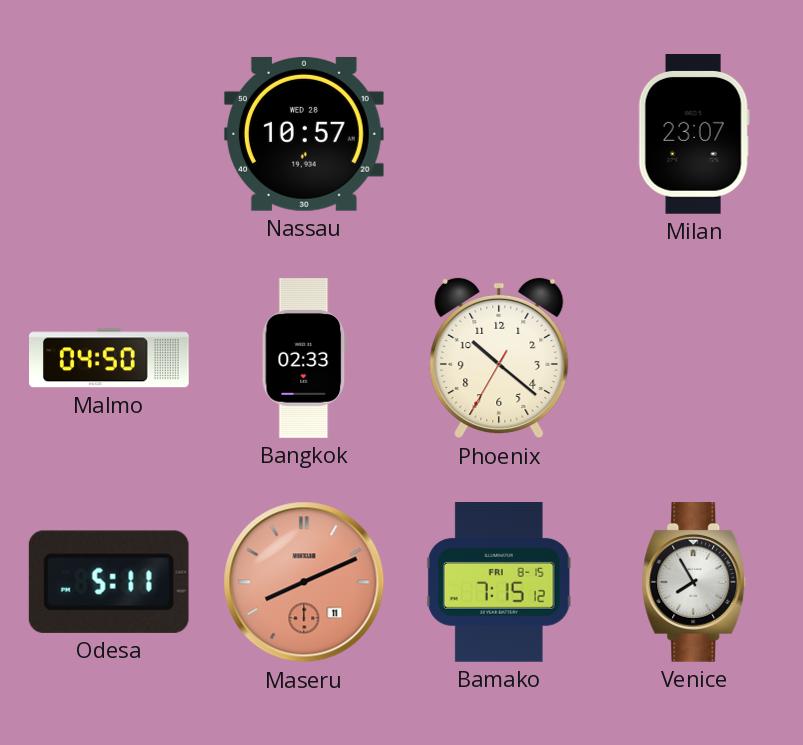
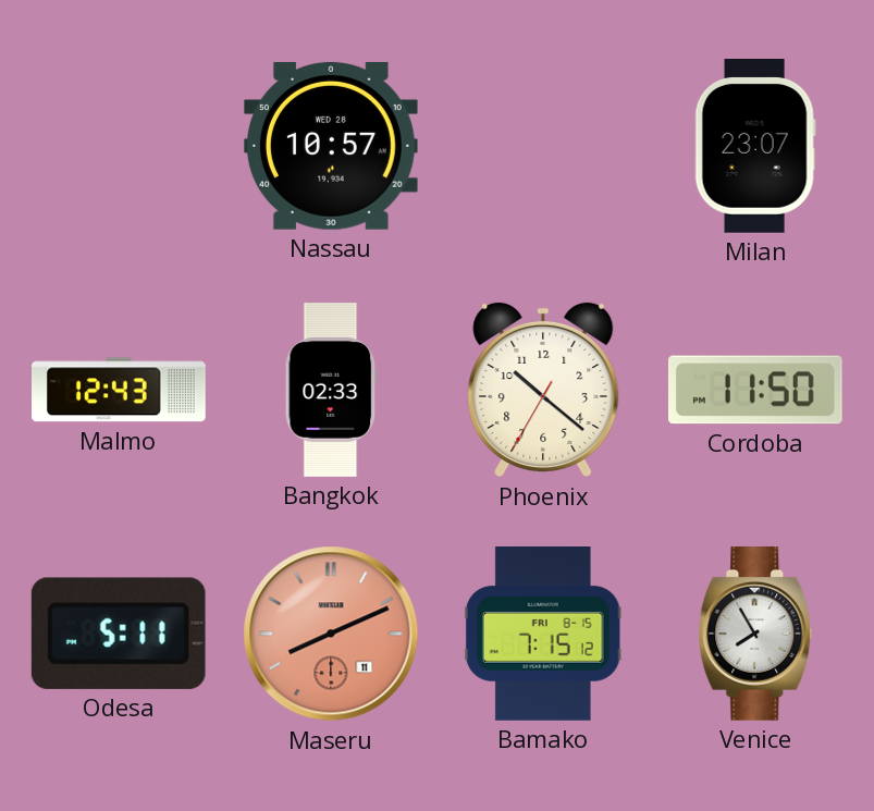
Malmo: 04:50 -> 12:43 (120, 390)
Cordoba: none -> 11:50 (755, 390)
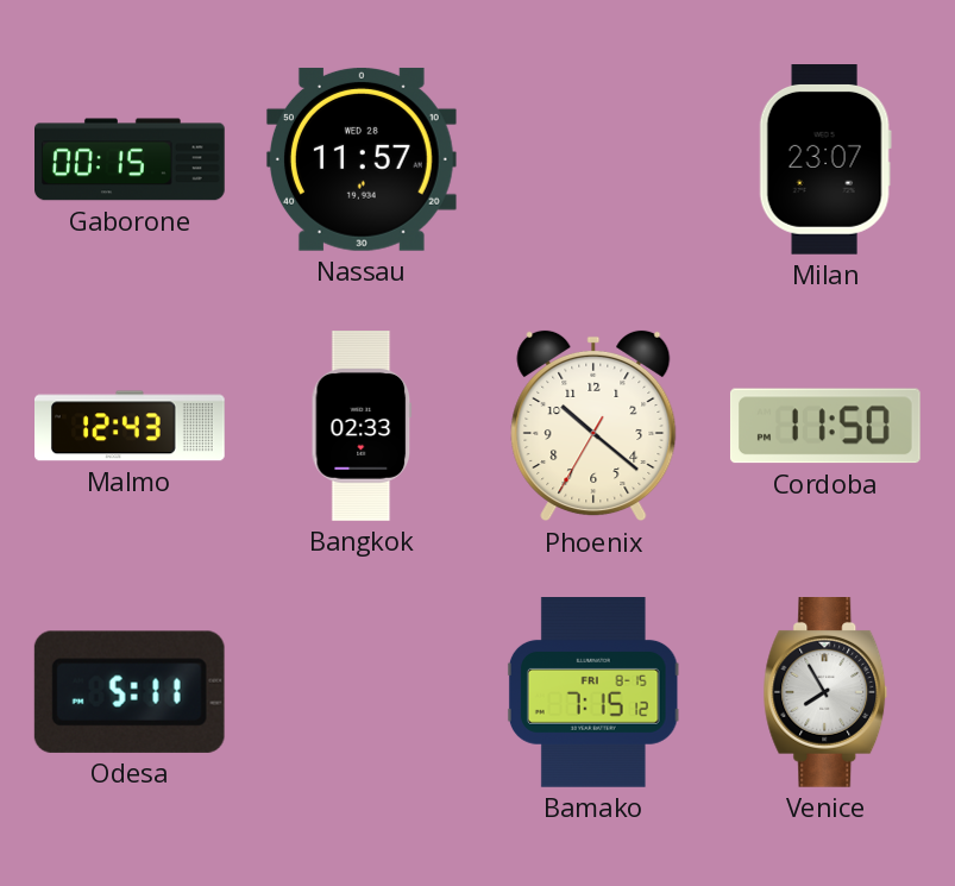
Gaborone: none -> 00:15 (131, 159)
Nassau: 10:57 -> 11:57 (362, 159)
Maseru: 8:11 -> none (331, 634)
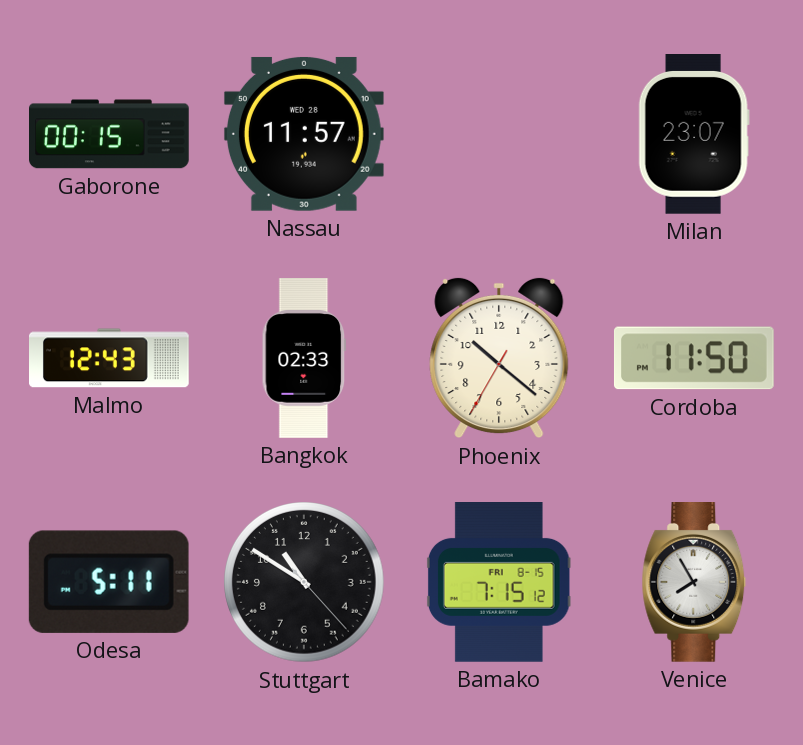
Stuttgart: none -> 10:50 (305, 583)
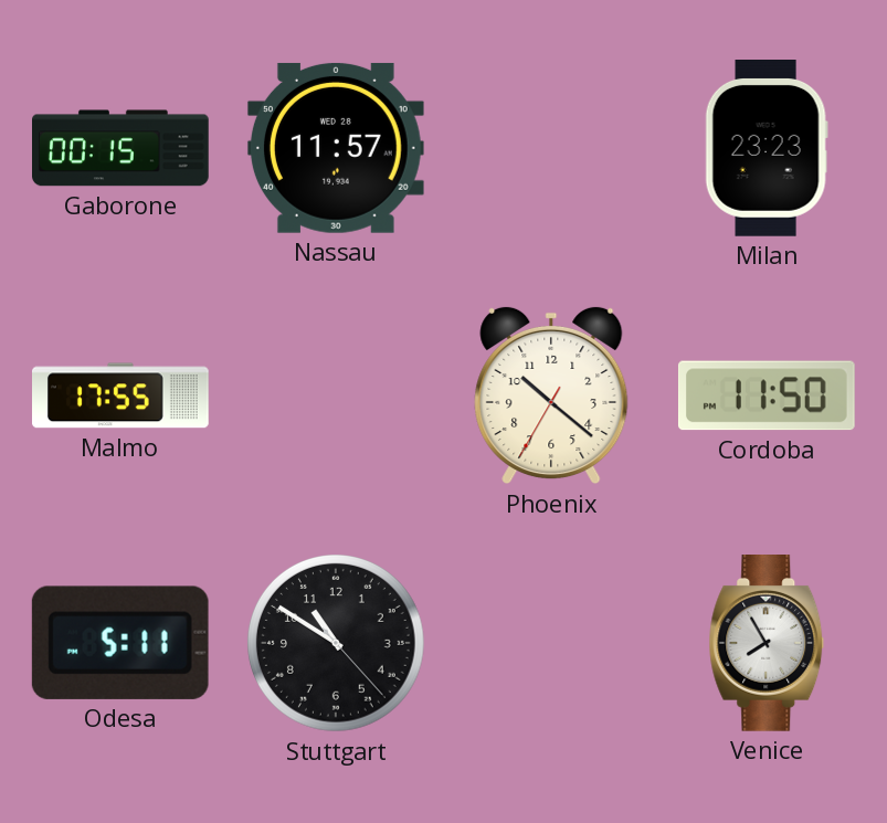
Milan: 23:07 -> 23:23 (767, 149)
Malmo: 12:43 -> 17:55 (122, 395)
Bangkok: 02:33 -> none (304, 358)
Bamako: 7:15 -> none (499, 583)
